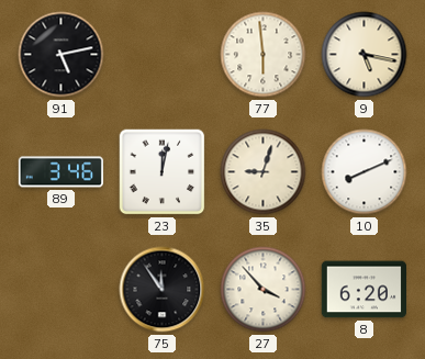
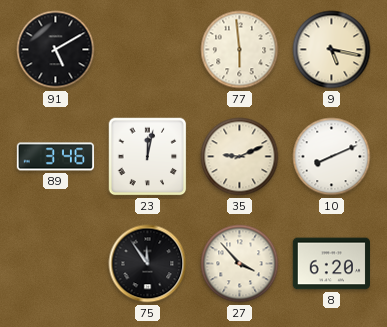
91: 5:13 -> 5:10 (56, 50)
35: 9:03 -> 9:11 (240, 157)
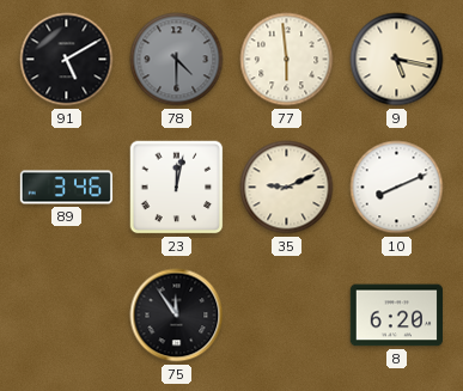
78: none -> 4:30 (177, 60)
27: 3:53 -> none (240, 264)
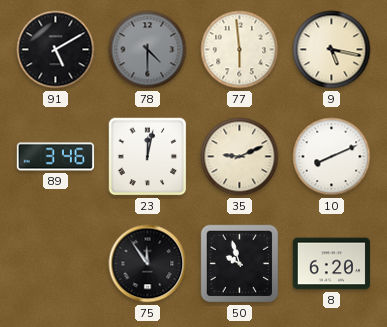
50: none -> 9:57 (240, 264)
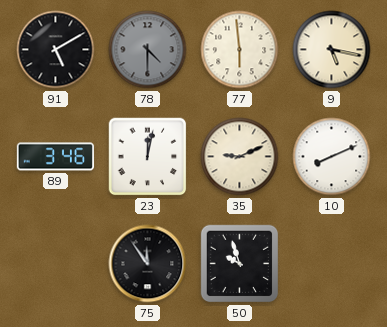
8: 6:20 -> none (332, 264)
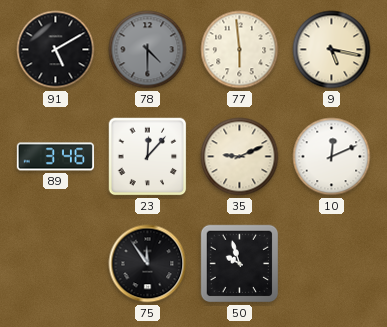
23: 12:02 -> 12:07 (148, 157)
10: 8:11 -> 12:11 (332, 157)
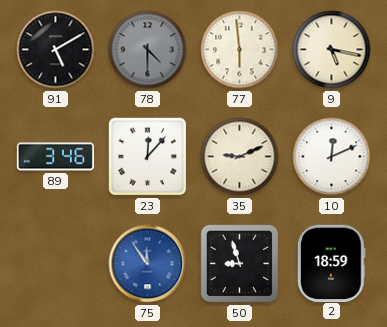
75 dial: black -> blue (148, 264)
50: 9:57 -> 8:57 (240, 264)
2: none -> 18:59 (332, 263)
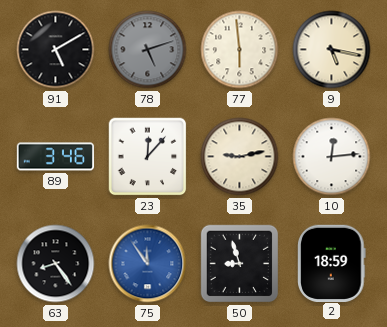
78: 4:30 -> 5:12 (148, 50)
35: 9:11 -> 9:13 (240, 157)
10: 12:11 -> 12:14 (332, 157)
63: none -> 8:24 (56, 264)
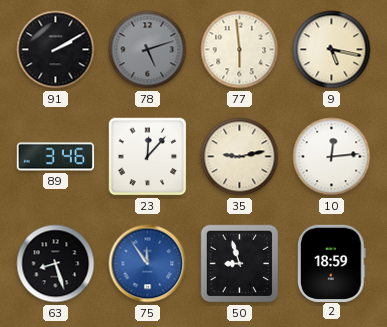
91: 5:10 -> 2:10 (56, 50)
63: 8:24 -> 8:27 (56, 264)
